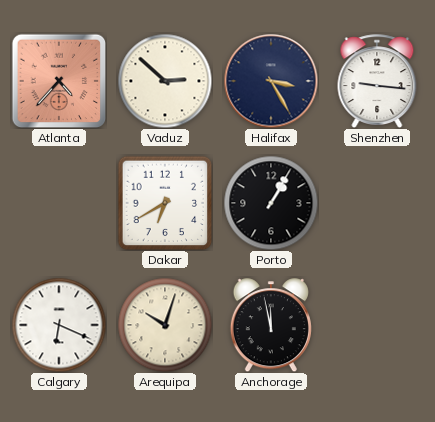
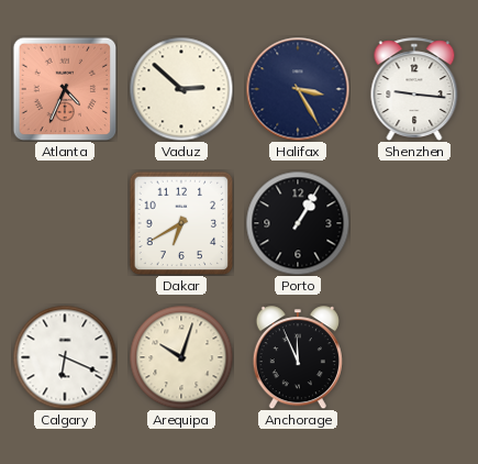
Atlanta: 4:37 -> 4:34 (65, 89)
Anchorage: 11:58 -> 11:56 (298, 357)
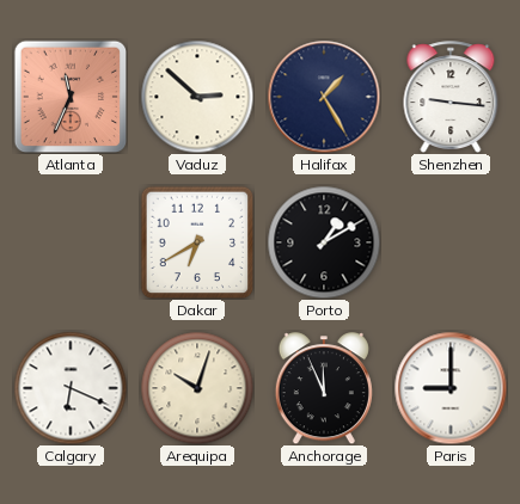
Atlanta: 4:34 -> 11:34 (71, 97)
Halifax: 3:25 -> 1:25 (324, 97)
Porto: 1:05 -> 1:10 (324, 242)
Paris: none -> 9:00 (451, 388)
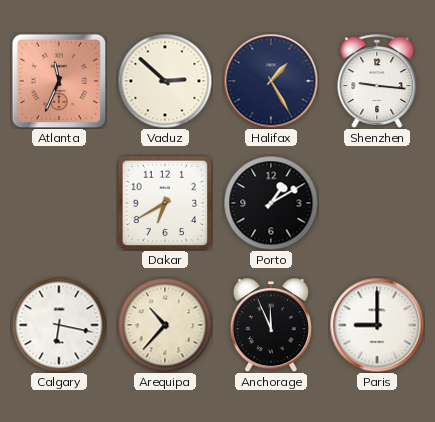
Calgary: 6:19 -> 6:17 (59, 325)
Arequipa: 10:03 -> 10:37 (165, 325)
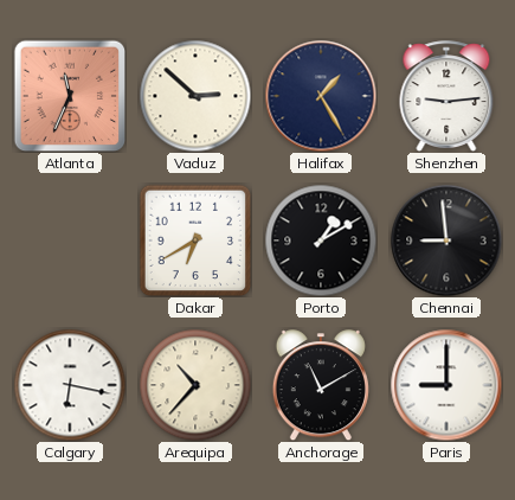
Shenzhen: 9:16 -> 9:14 (446, 96)
Chennai: none -> 8:59 (446, 241)
Anchorage: 11:56 -> 11:10 (321, 385)
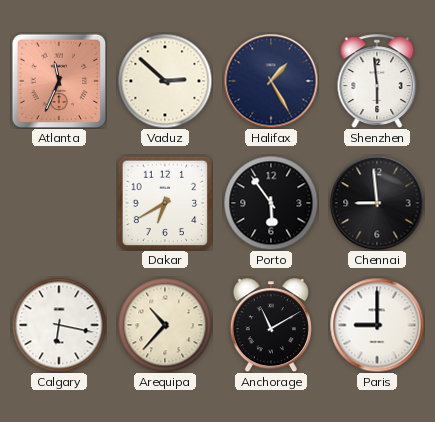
Shenzhen: 9:14 -> 5:59 (377, 81)
Porto: 1:10 -> 5:54 (271, 203)
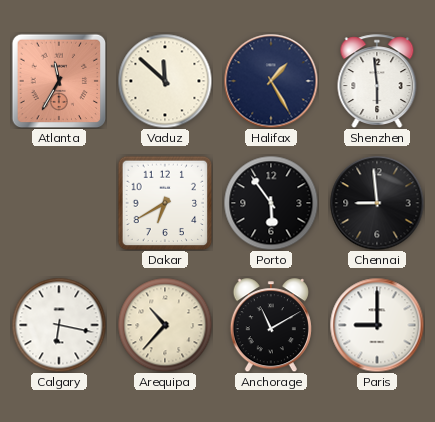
Atlanta: 11:34 -> 11:35 (59, 81)
Vaduz: 2:52 -> 11:52 (165, 81)
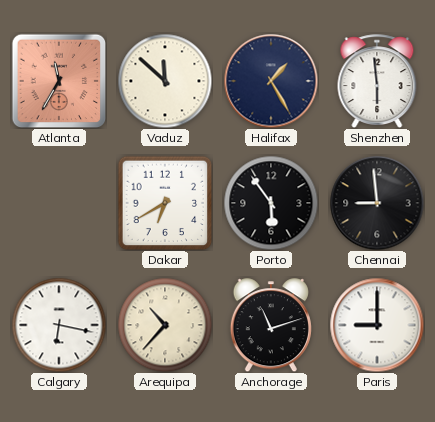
Anchorage: 11:10 -> 11:12 (271, 325)
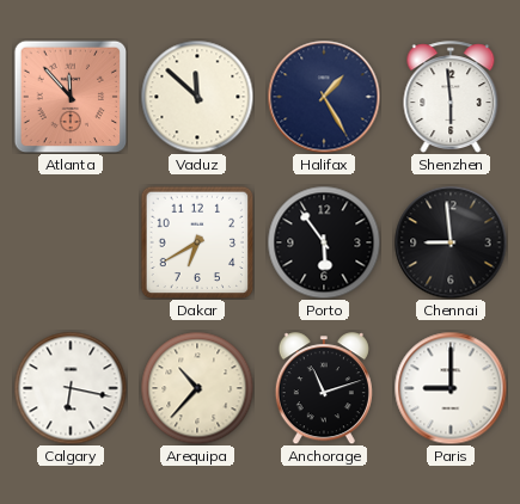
Atlanta: 11:35 -> 11:53 (71, 97)
